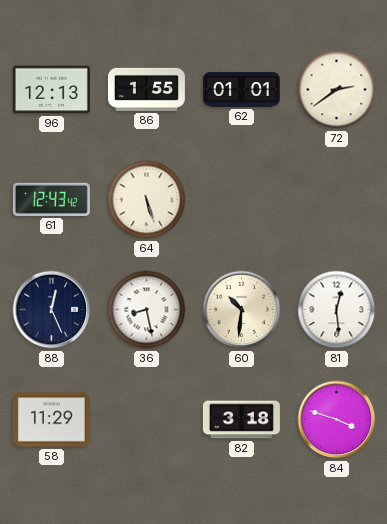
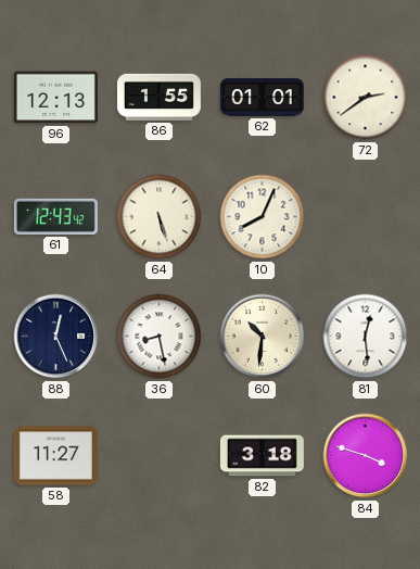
10: none -> 8:04 (263, 217)
58: 11:29 -> 11:27 (55, 456)
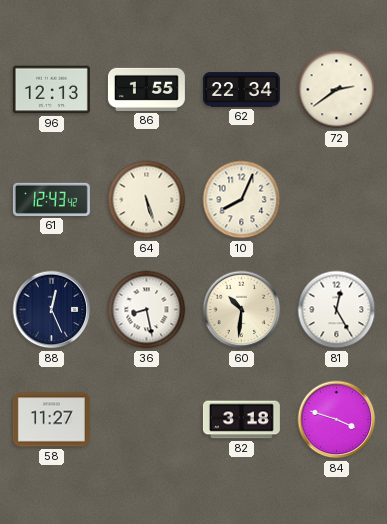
62: 01:01 -> 22:34 (241, 90)
81: 12:29 -> 12:25 (337, 310)
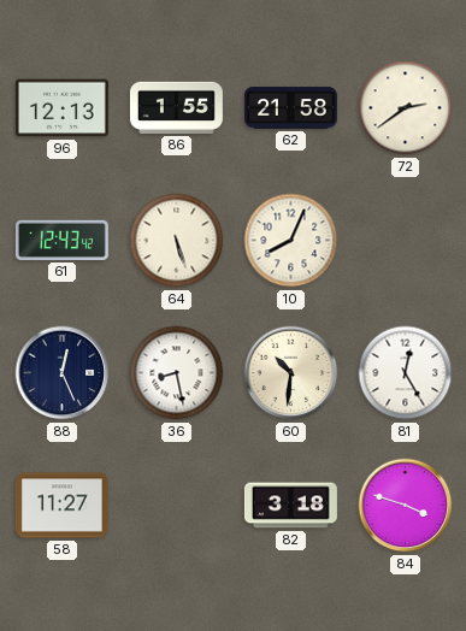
62: 22:34 -> 21:58 (290, 108)
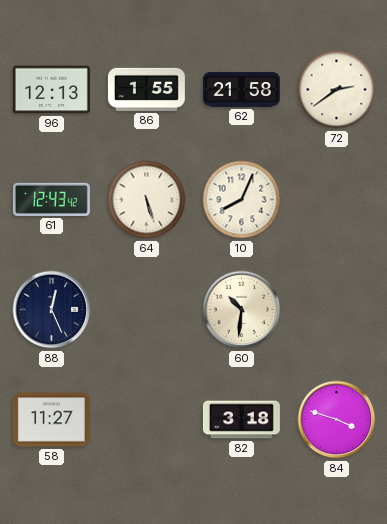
36: 8:28 -> none (177, 373)
81: 12:25 -> none (406, 373)
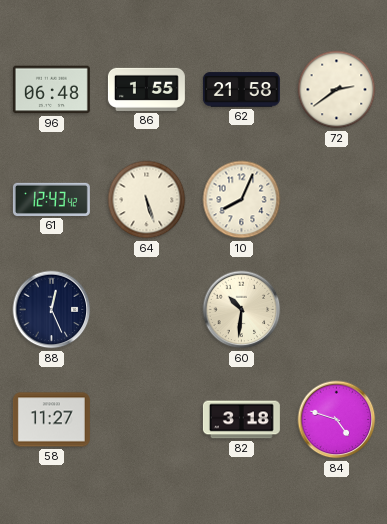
96: 12:13 -> 06:48 (51, 90)
84: 3:48 -> 4:48 (337, 420)
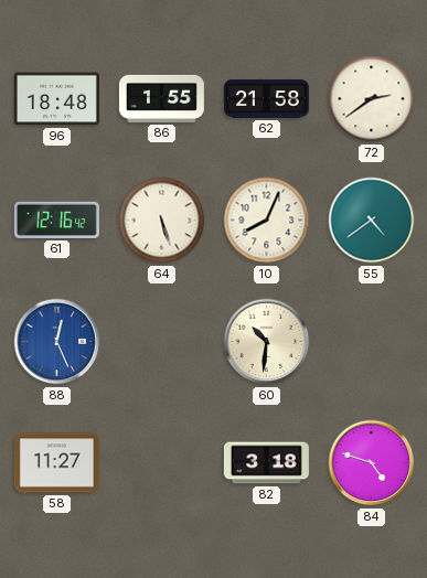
96: 06:48 -> 18:48 (56, 99)
61: 12:43 -> 12:16 (56, 220)
55: none -> 4:39 (372, 221)
88 dial: navy -> blue (57, 342)
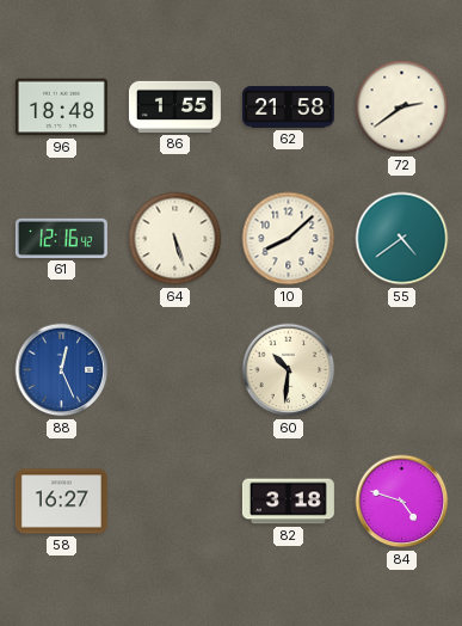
10: 8:04 -> 8:08 (289, 239)
58: 11:27 -> 16:27 (61, 502)
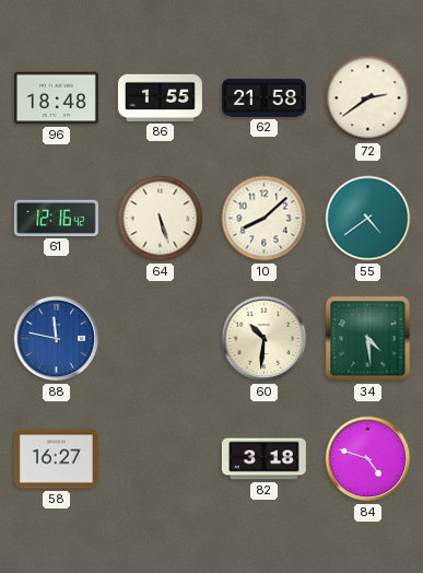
88: 12:26 -> 11:47 (57, 339)
34: none -> 4:29 (368, 339)
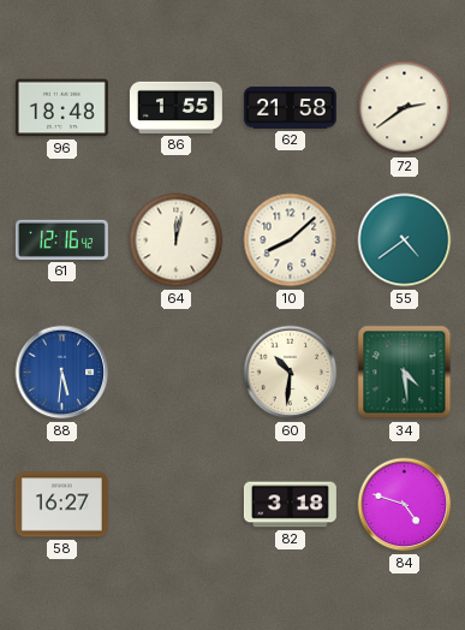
64: 5:27 -> 12:02 (177, 240)
88: 11:47 -> 5:31 (62, 373)
